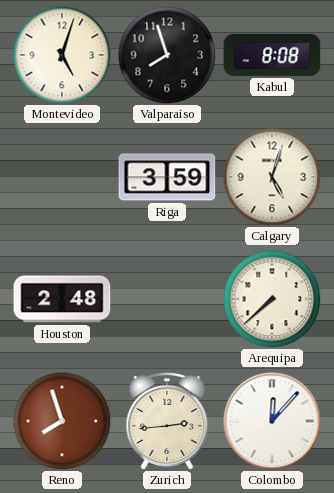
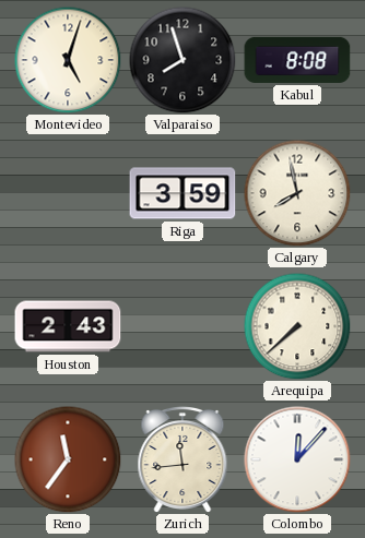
Calgary: 5:03 -> 7:58 (297, 193)
Houston: 2:48 -> 2:43 (68, 326)
Reno: 7:57 -> 11:36 (68, 459)
Zurich: 2:44 -> 11:44 (182, 458)
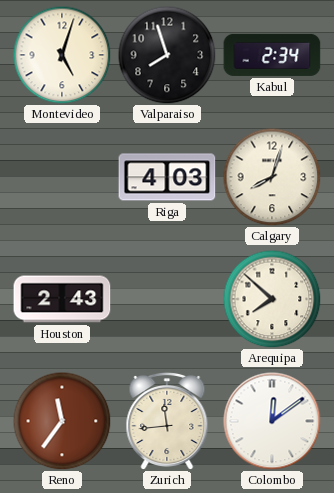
Kabul: 8:08 -> 2:34 (272, 55)
Riga: 3:59 -> 4:03 (167, 177)
Calgary: 7:58 -> 8:03 (272, 177)
Arequipa: 7:38 -> 7:52 (272, 299)
Colombo: 12:07 -> 12:09 (272, 421)
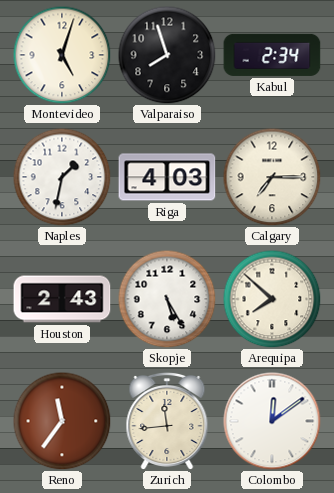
Naples: none -> 1:32 (62, 177)
Calgary: 8:03 -> 7:15 (272, 177)
Skopje: none -> 5:25 (167, 299)
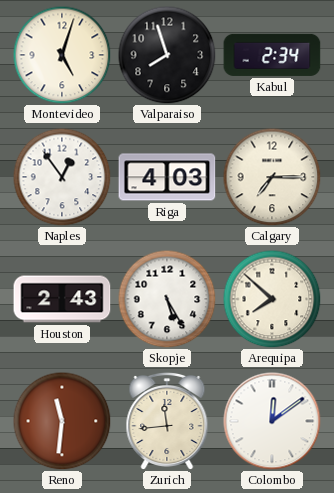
Naples: 1:32 -> 12:54 (62, 177)
Reno: 11:36 -> 11:31 (62, 421)
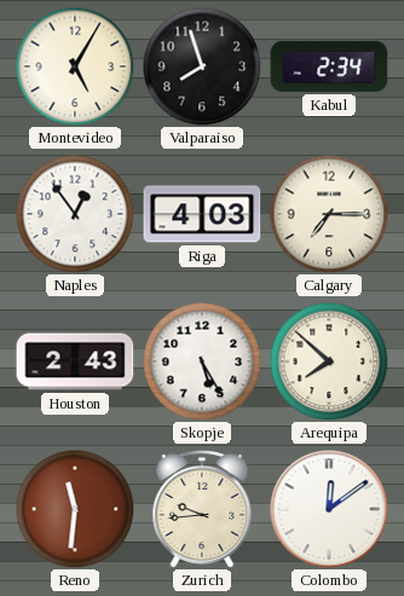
Montevideo: 5:03 -> 5:05 (75, 66)
Zurich: 11:44 -> 9:44 (202, 508)
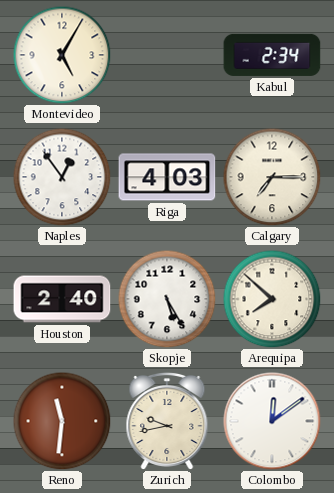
Valparaiso: 7:57 -> none (202, 66)
Houston: 2:43 -> 2:40 (62, 299)
Zurich: 9:44 -> 9:43 (167, 420)
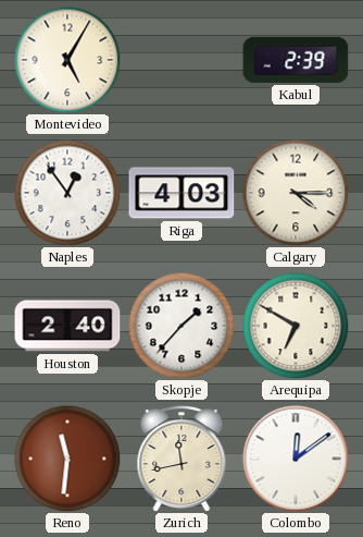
Kabul: 2:34 -> 2:39 (296, 60)
Calgary: 7:15 -> 4:15 (296, 193)
Skopje: 5:25 -> 1:37 (181, 326)
Arequipa: 7:52 -> 6:50 (296, 326)
Zurich: 9:43 -> 11:43 (181, 457)
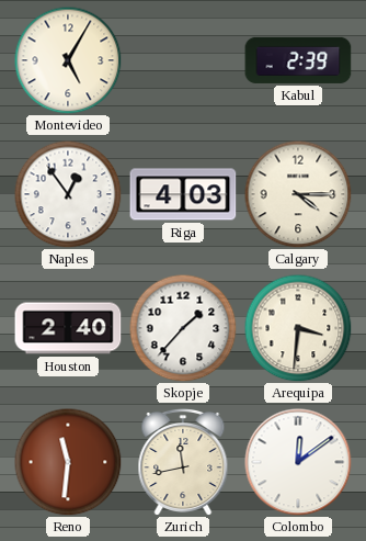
Arequipa: 6:50 -> 3:31 (298, 328)
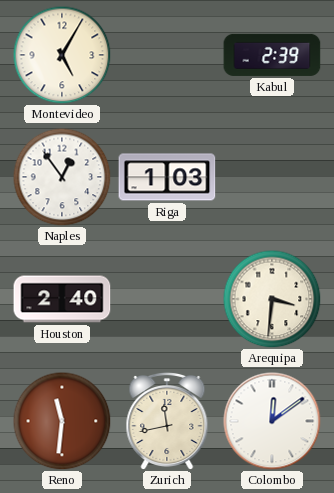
Riga: 4:03 -> 1:03 (167, 177)
Calgary: 4:15 -> none (298, 194)
Skopje: 1:37 -> none (183, 328)
